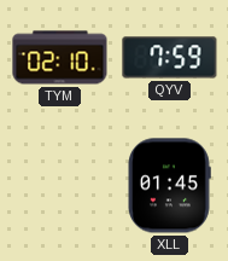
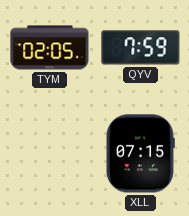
TYM: 02:10 -> 02:05 (50, 48)
XLL: 01:45 -> 07:15 (140, 154)
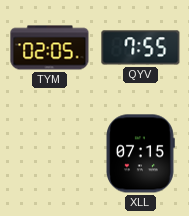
QYV: 7:59 -> 7:55 (141, 48)
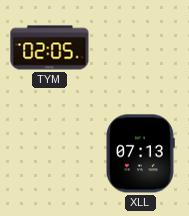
QYV: 7:55 -> none (141, 48)
XLL: 07:15 -> 07:13 (140, 154)
